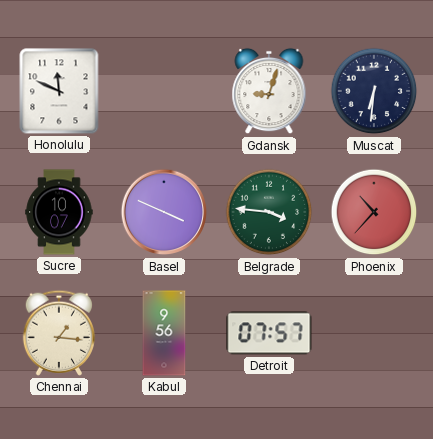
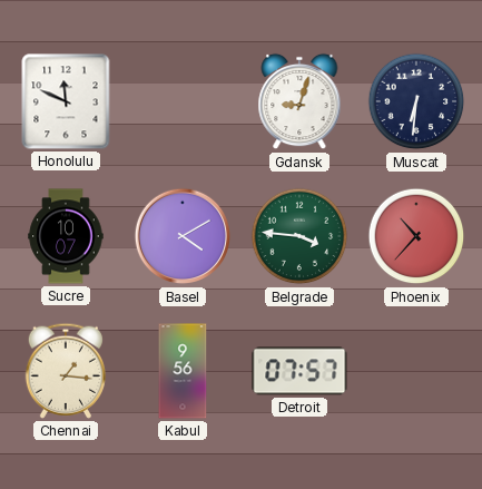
Basel: 3:49 -> 4:10 (183, 236)
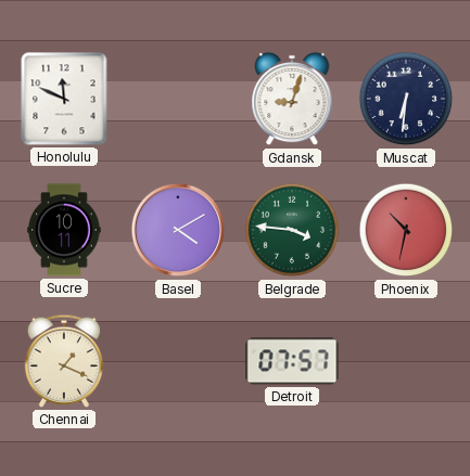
Sucre: 10:07 -> 10:11 (64, 230)
Phoenix: 10:37 -> 10:32 (406, 230)
Chennai: 1:16 -> 1:19 (63, 361)
Kabul: 9:56 -> none (183, 371)
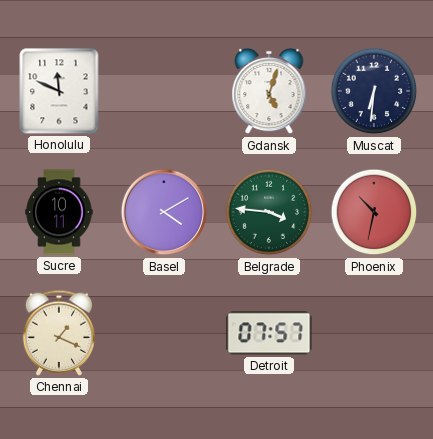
Gdansk: 9:03 -> 5:03 (269, 91)
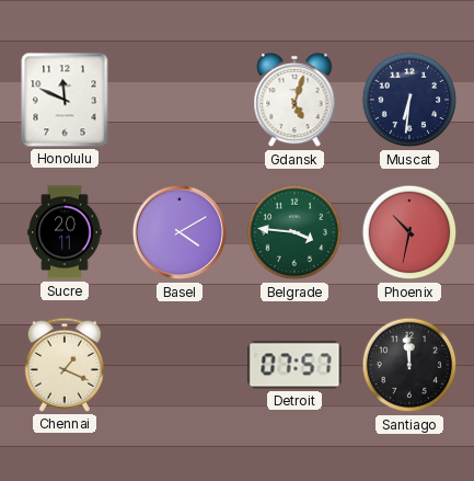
Sucre: 10:11 -> 20:11 (65, 232)
Santiago: none -> 11:59 (409, 365)
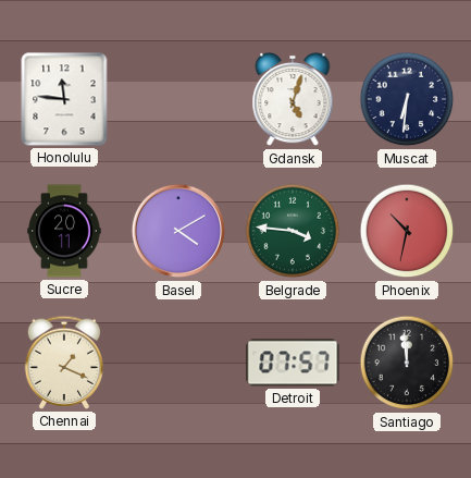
Honolulu: 11:49 -> 11:46 (64, 99)
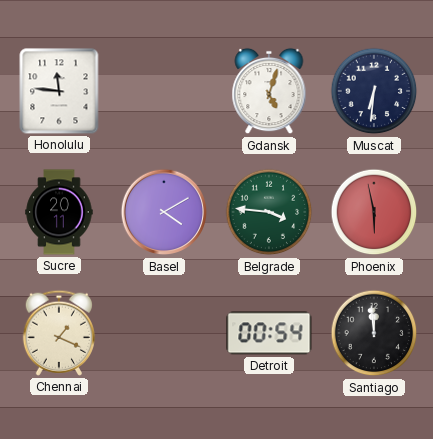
Phoenix: 10:32 -> 5:58 (374, 212)
Detroit: 07:57 -> 00:54 (269, 333)
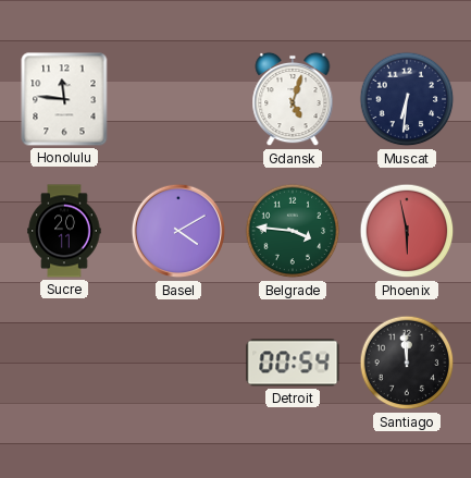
Chennai: 1:19 -> none (58, 333)
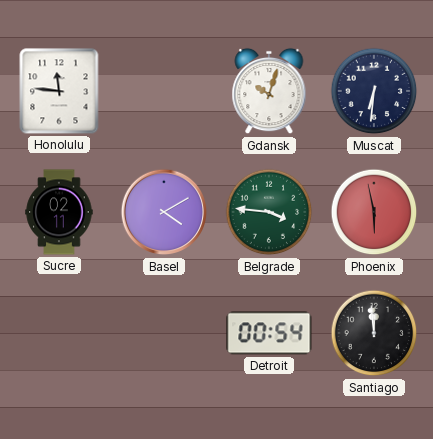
Gdansk: 5:03 -> 10:03 (269, 91)
Sucre: 20:11 -> 02:11 (59, 212)
